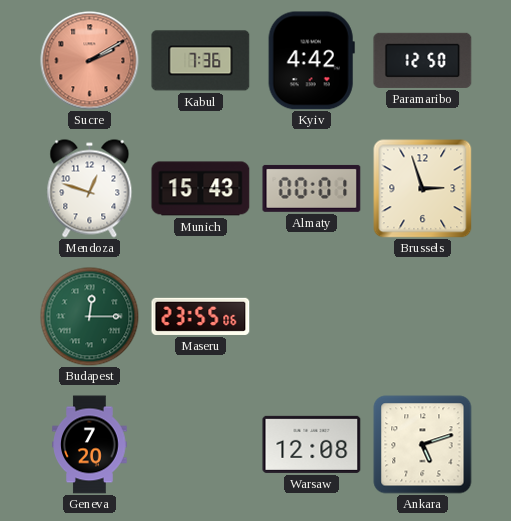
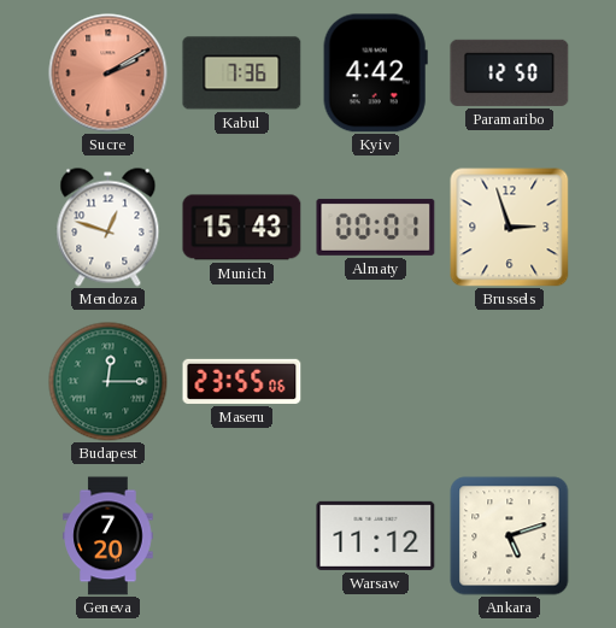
Warsaw: 12:08 -> 11:12 (376, 535)
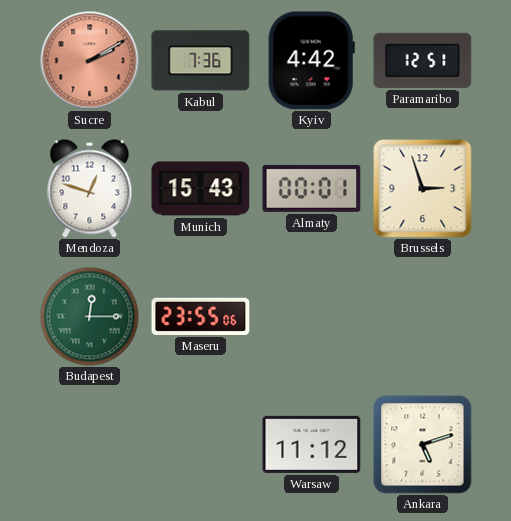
Paramaribo: 12:50 -> 12:51 (423, 60)
Geneva: 7:20 -> none (108, 536)
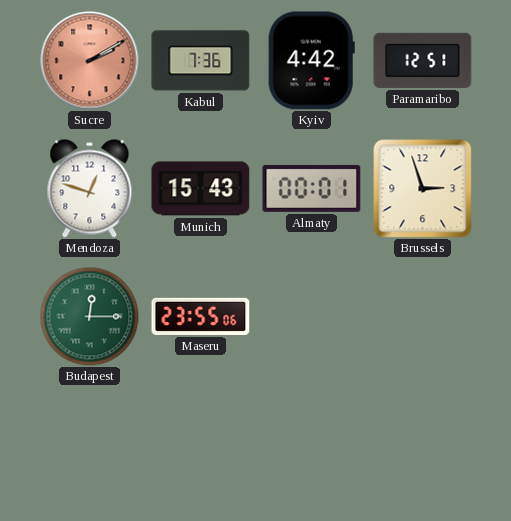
Warsaw: 11:12 -> none (312, 444)
Ankara: 5:12 -> none (423, 445)
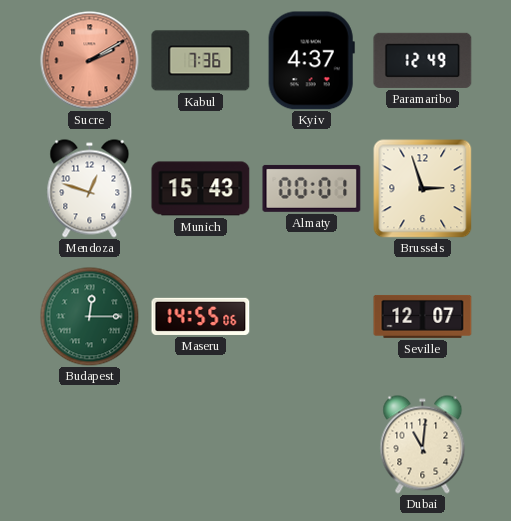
Kyiv: 4:42 -> 4:37 (311, 61)
Paramaribo: 12:51 -> 12:49 (423, 60)
Maseru: 23:55 -> 14:55 (201, 316)
Seville: none -> 12:07 (423, 316)
Dubai: none -> 11:01 (423, 445)
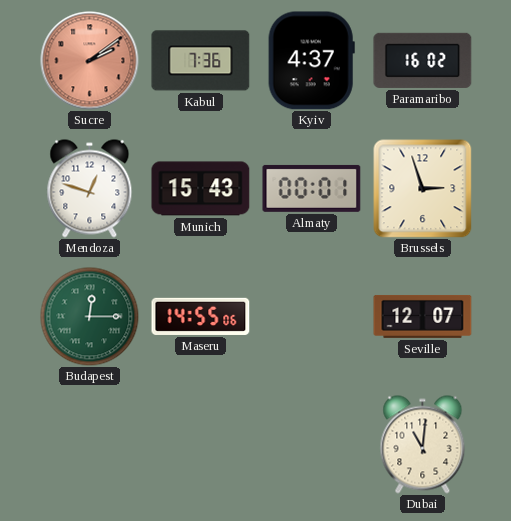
Sucre: 2:10 -> 2:09 (90, 61)
Paramaribo: 12:49 -> 16:02 (423, 60)
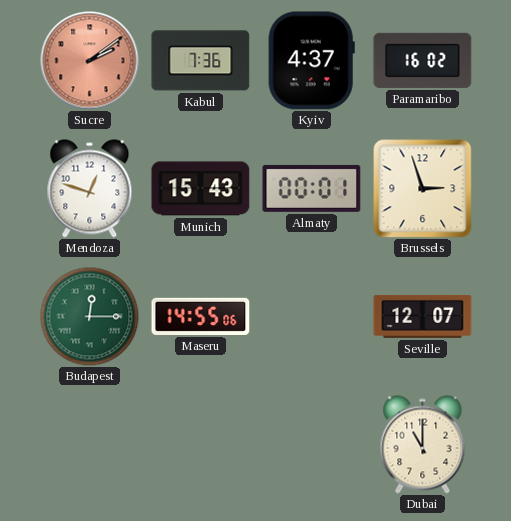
Dubai: 11:01 -> 11:00 (423, 445)
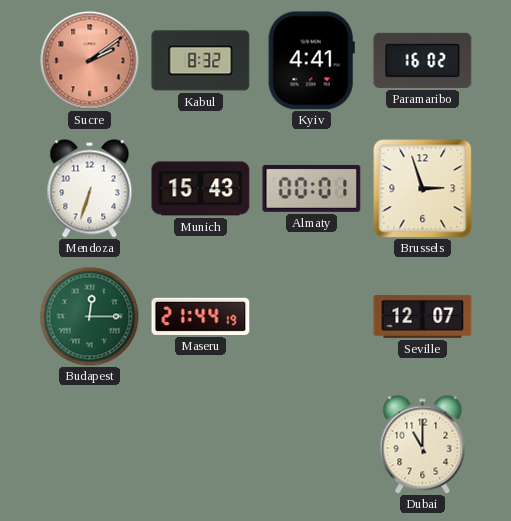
Kabul: 7:36 -> 8:32 (201, 61)
Kyiv: 4:37 -> 4:41 (311, 61)
Mendoza: 12:48 -> 6:33 (90, 189)
Maseru: 14:55 -> 21:44 (201, 316)
